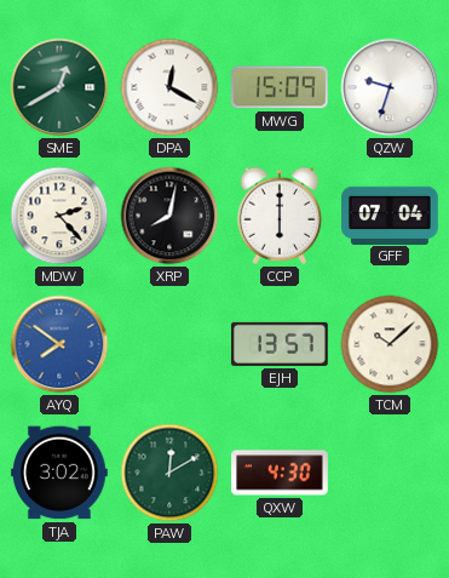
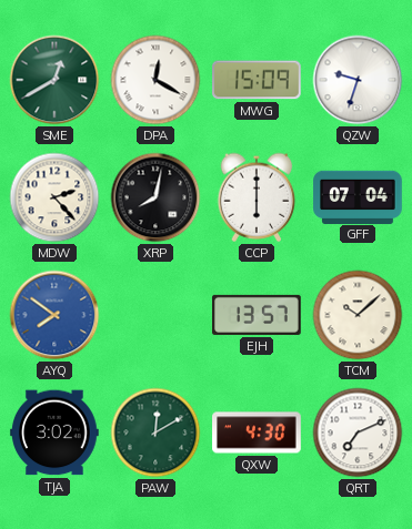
QRT: none -> 7:11 (358, 433)
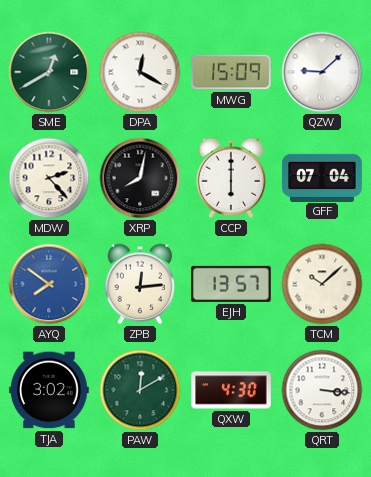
QZW: 9:33 -> 9:08 (322, 72)
ZPB: none -> 12:14 (140, 284)
QRT: 7:11 -> 3:16 (322, 390)
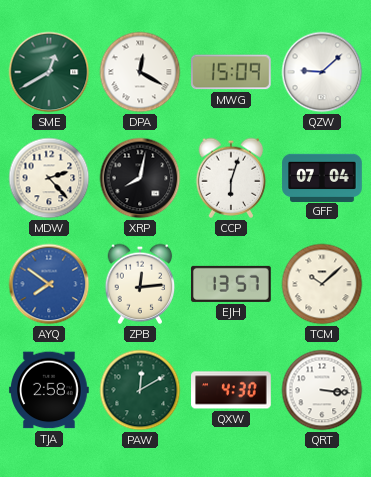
CCP: 6:00 -> 6:03 (231, 178)
TJA: 3:02 -> 2:58 (50, 390)
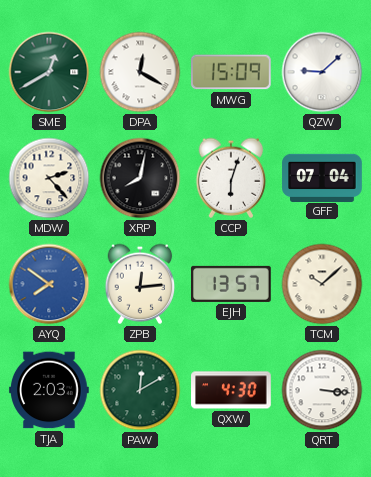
TJA: 2:58 -> 2:03 (50, 390)
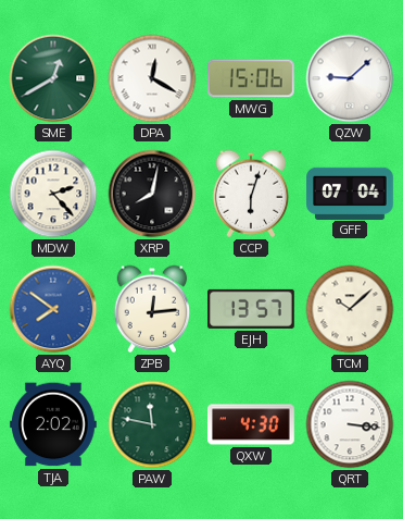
MWG: 15:09 -> 15:06 (252, 78)
TJA: 2:03 -> 2:02 (54, 424)
PAW: 12:10 -> 11:47 (152, 424)
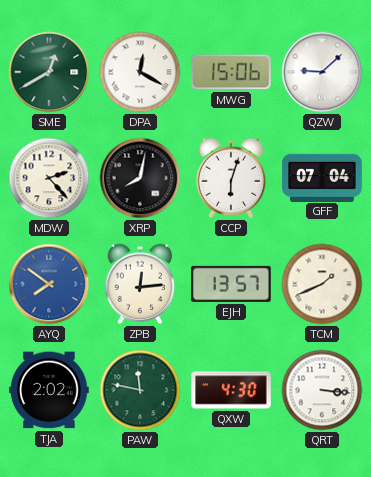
TCM: 10:08 -> 1:41 (322, 284)
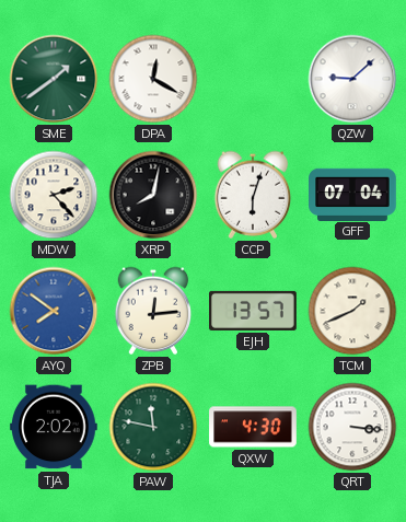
SME: 12:40 -> 1:39 (54, 79)
MWG: 15:06 -> none (232, 72)
